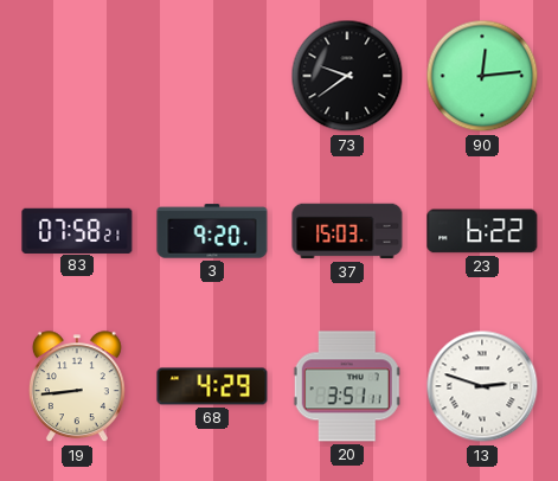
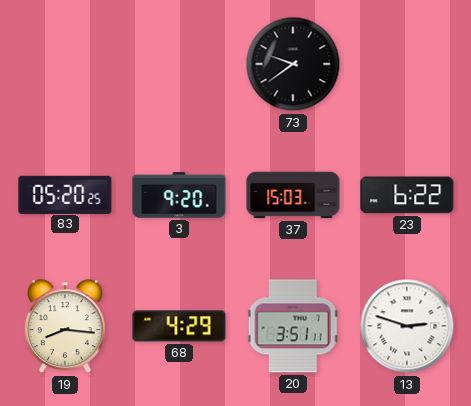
90: 12:14 -> none (482, 76)
83: 07:58 -> 05:20 (65, 194)
19: 8:44 -> 8:16 (65, 327)
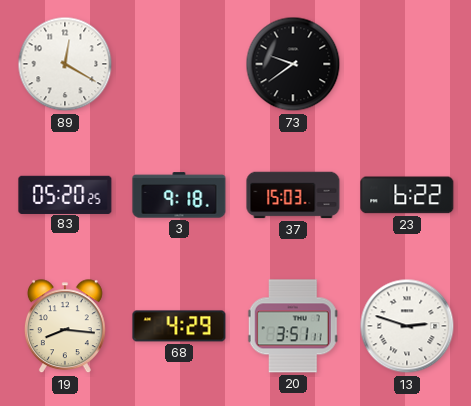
89: none -> 12:20 (65, 64)
3: 9:20 -> 9:18 (179, 195)
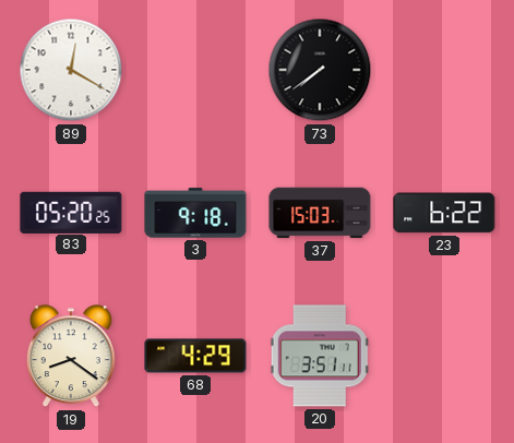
73: 9:39 -> 7:39 (320, 70)
19: 8:16 -> 8:21 (71, 357)
13: 2:48 -> none (407, 326)
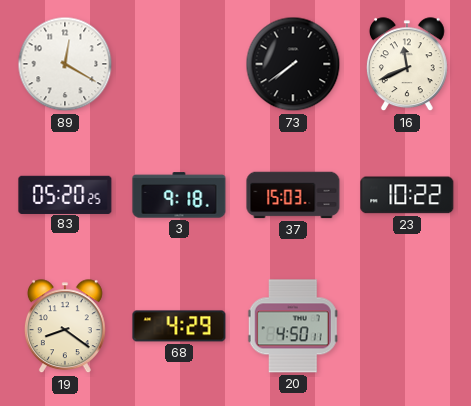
16: none -> 11:41 (407, 65)
23: 6:22 -> 10:22 (407, 195)
20: 3:51 -> 4:50 (293, 326)
